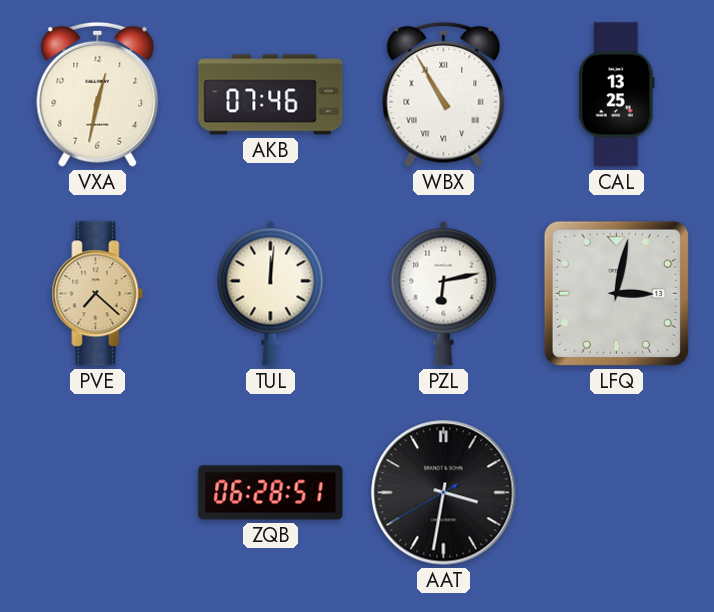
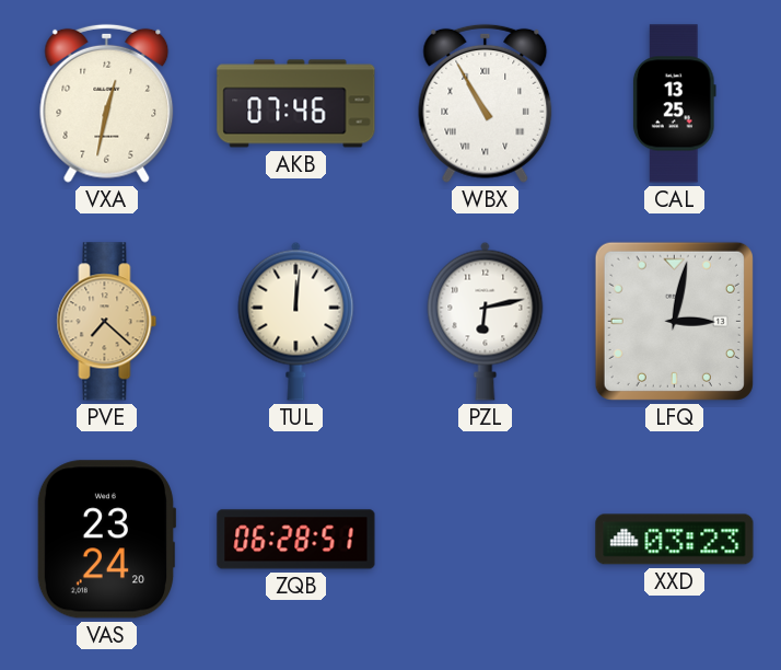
VAS: none -> 23:24 (106, 540)
AAT: 3:31 -> none (444, 493)
XXD: none -> 03:23 (675, 540)
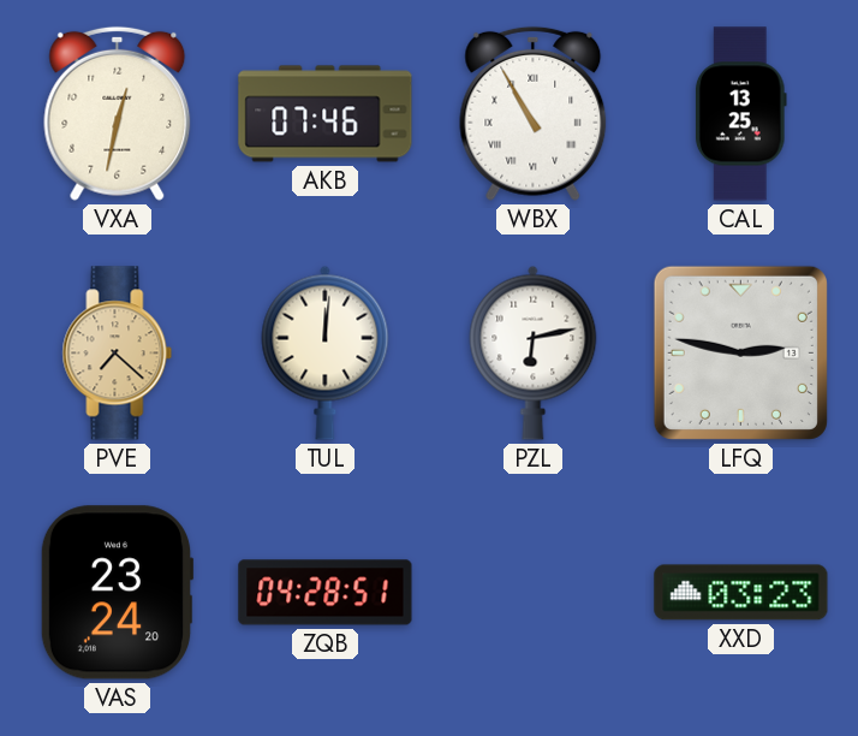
LFQ: 3:02 -> 2:47 (740, 352)
ZQB: 06:28 -> 04:28 (326, 593)
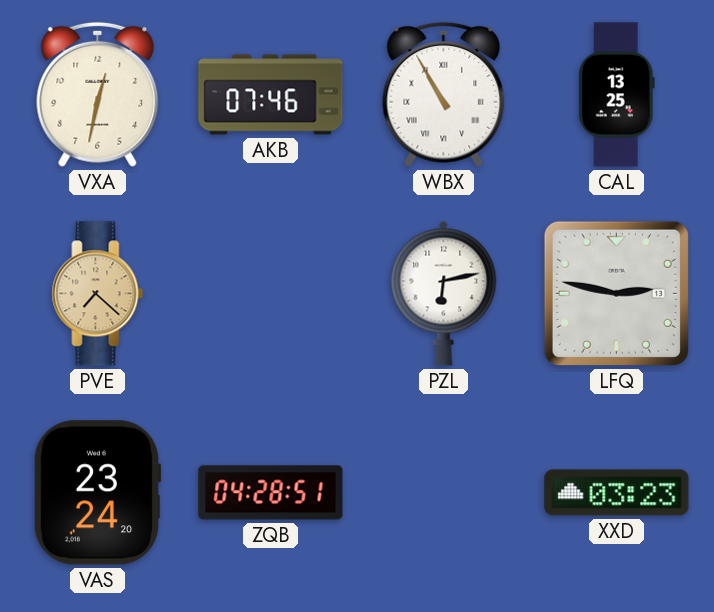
TUL: 12:01 -> none (326, 352)
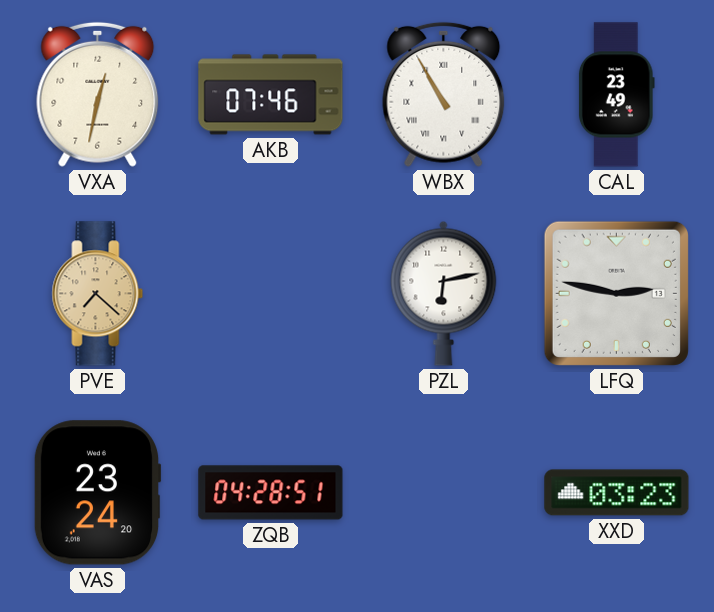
CAL: 13:25 -> 23:49 (616, 95)
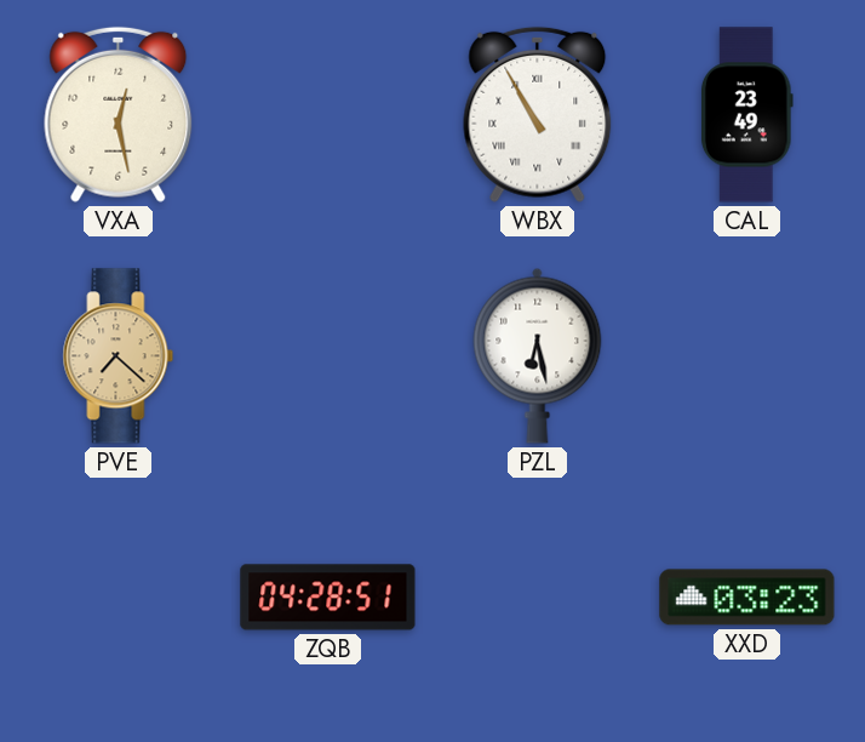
VXA: 12:32 -> 12:28 (119, 114)
AKB: 07:46 -> none (271, 95)
PZL: 6:13 -> 6:28 (538, 355)
LFQ: 2:47 -> none (616, 293)
VAS: 23:24 -> none (97, 493)
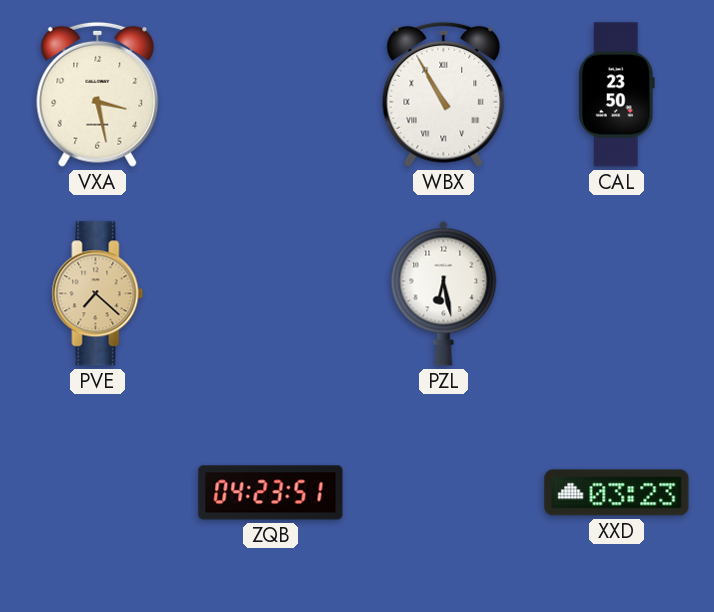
VXA: 12:28 -> 3:28 (98, 94)
CAL: 23:49 -> 23:50 (616, 95)
ZQB: 04:28 -> 04:23 (271, 493)
